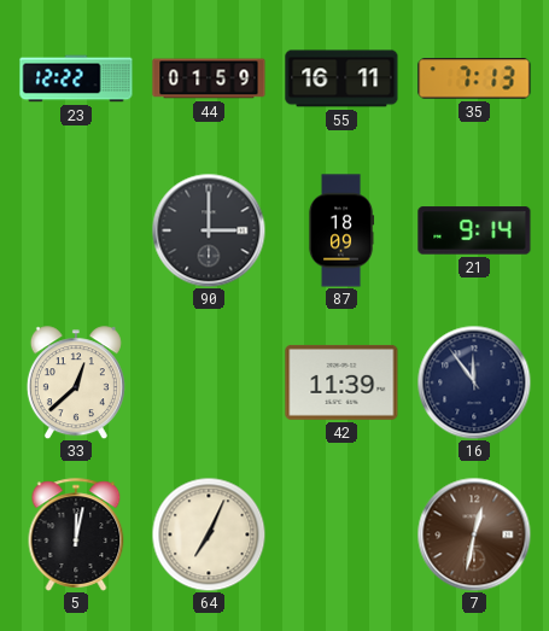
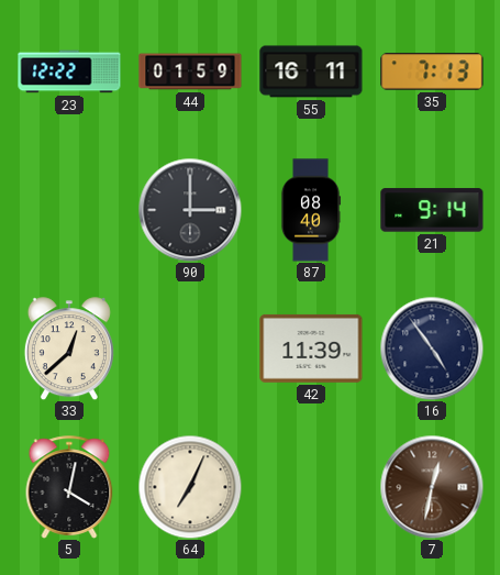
87: 18:09 -> 08:40 (311, 210)
16: 11:54 -> 4:54 (432, 349)
5: 12:02 -> 4:02 (69, 487)
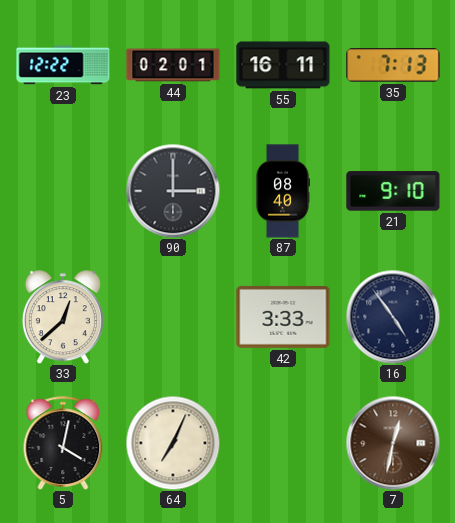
44: 01:59 -> 02:01 (173, 65)
21: 9:14 -> 9:10 (393, 191)
42: 11:39 -> 3:33 (283, 317)
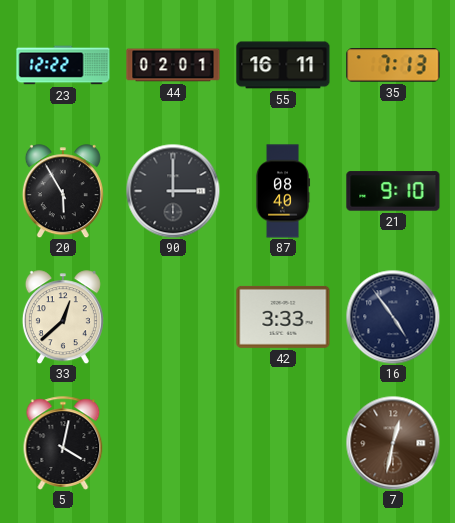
20: none -> 5:55 (63, 191)
64: 7:04 -> none (173, 443)
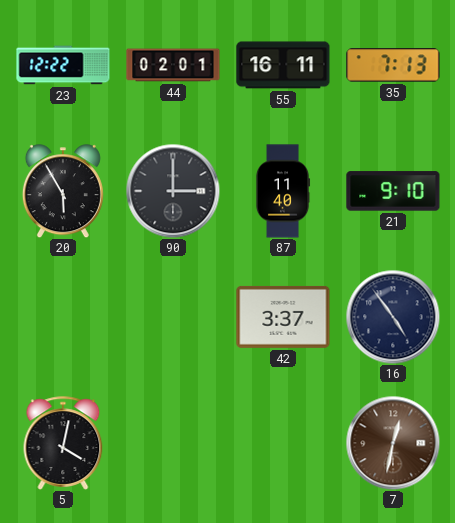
87: 08:40 -> 11:40 (283, 191)
33: 12:38 -> none (63, 317)
42: 3:33 -> 3:37 (283, 317)
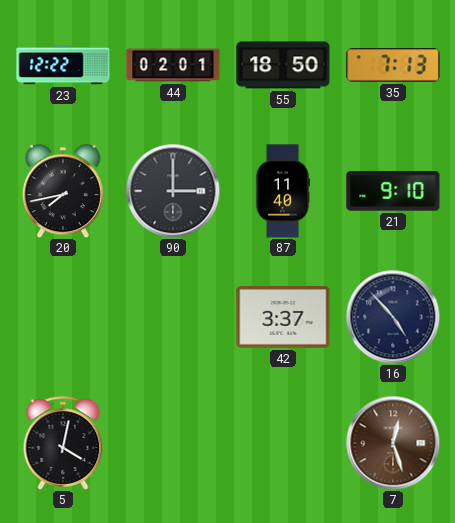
55: 16:11 -> 18:50 (283, 65)
20: 5:55 -> 7:43 (63, 191)
16: 4:54 -> 4:53 (393, 317)
7: 12:32 -> 12:27 (393, 443)
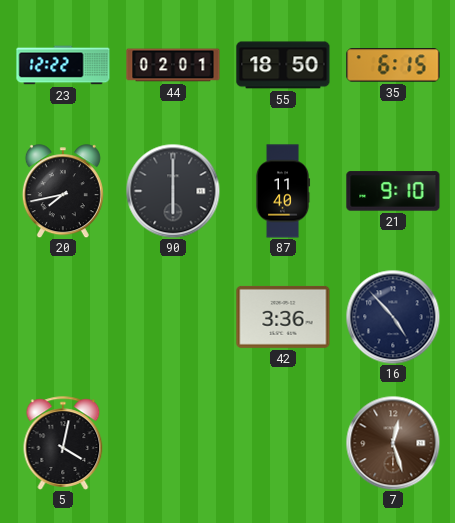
35: 7:13 -> 6:15 (393, 65)
90: 3:00 -> 6:00 (173, 191)
42: 3:37 -> 3:36 (283, 317)
